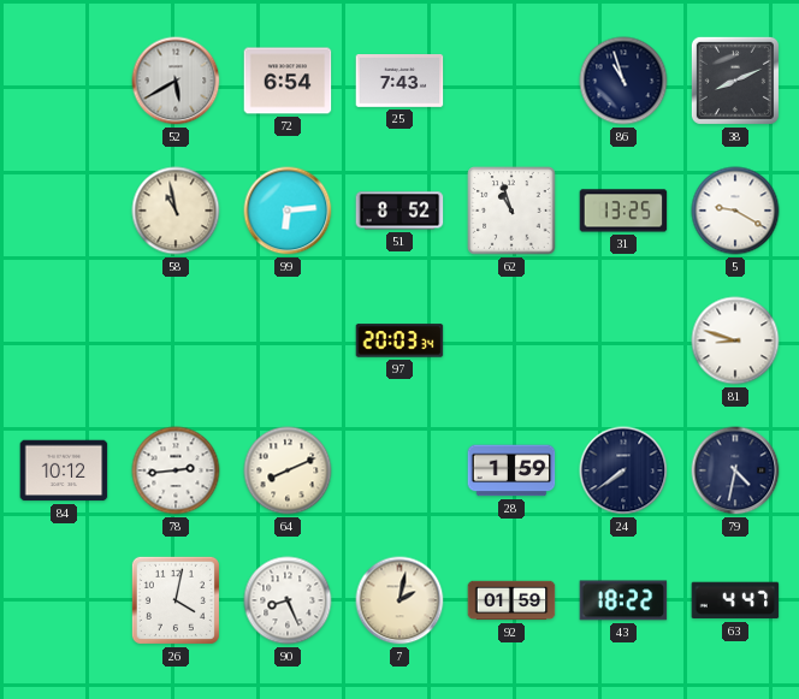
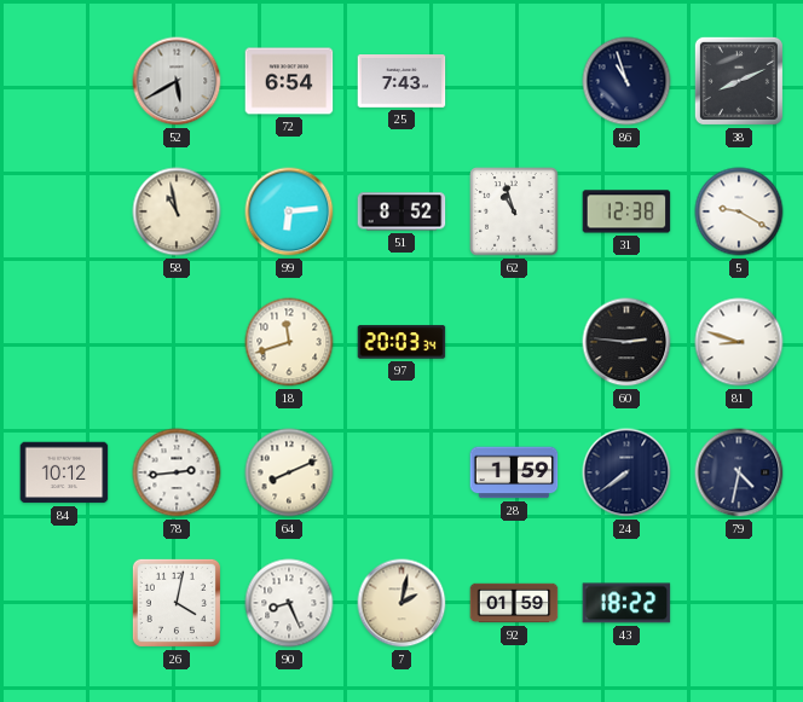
31: 13:25 -> 12:38 (626, 211)
18: none -> 11:42 (289, 342)
60: none -> 2:46 (626, 342)
63: 4:47 -> none (735, 600)
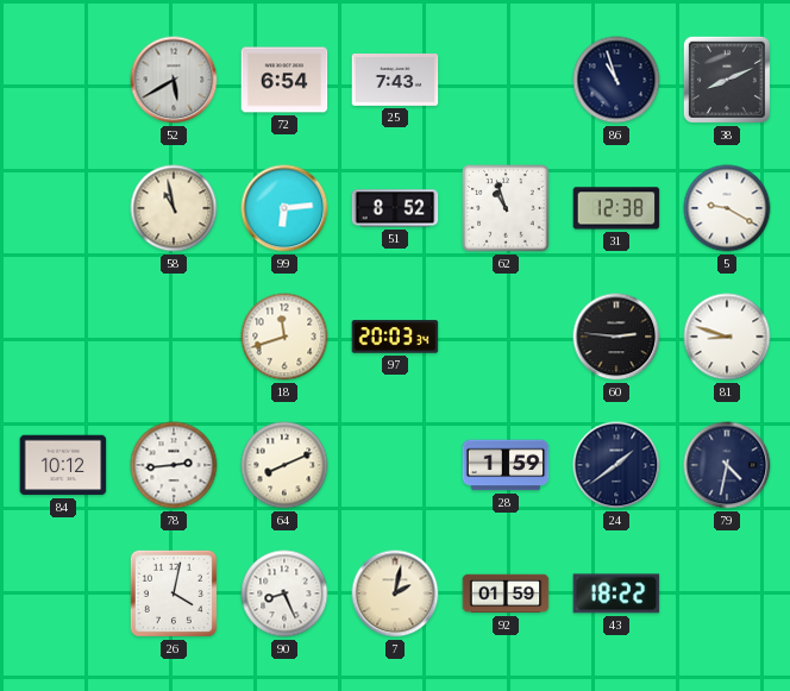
24: 7:39 -> 1:39 (616, 465)
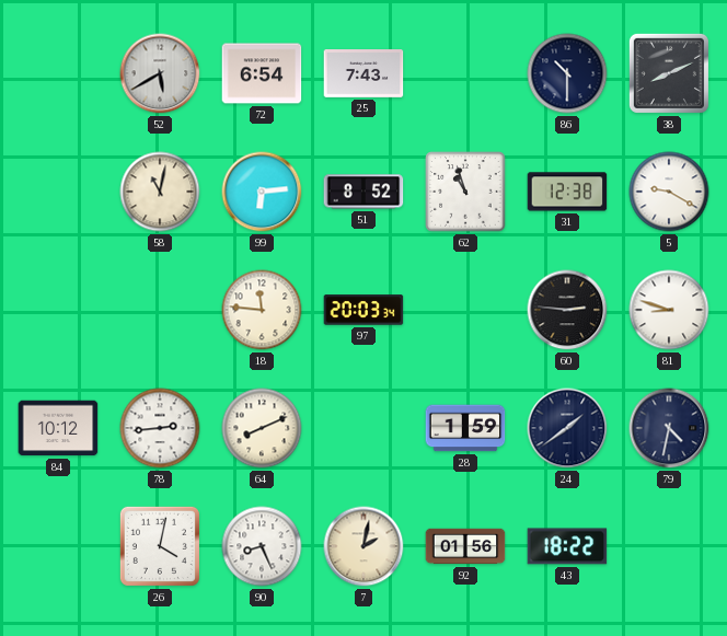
86: 10:57 -> 10:30 (567, 73)
58: 10:58 -> 11:02 (160, 192)
18: 11:42 -> 11:46 (262, 310)
92: 01:59 -> 01:56 (465, 546)
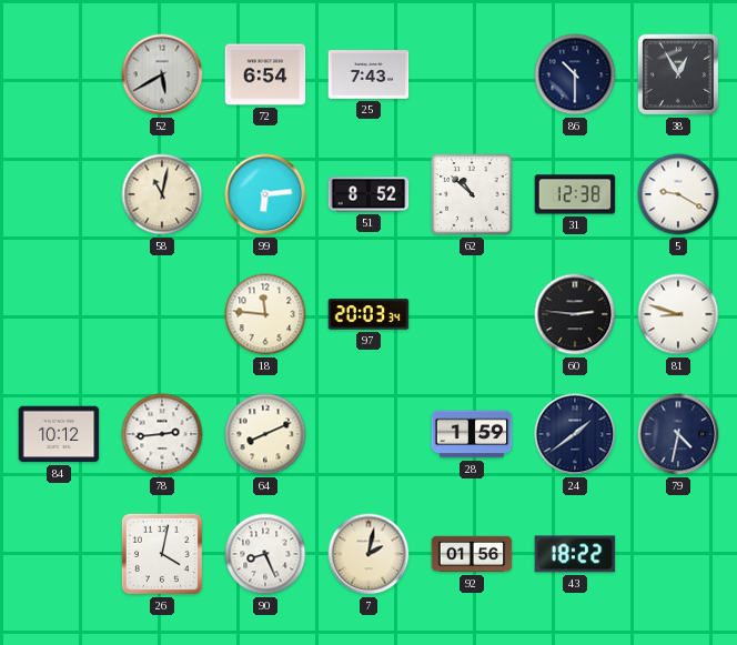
38: 8:11 -> 12:55 (678, 74)
62: 10:57 -> 10:52 (472, 194)
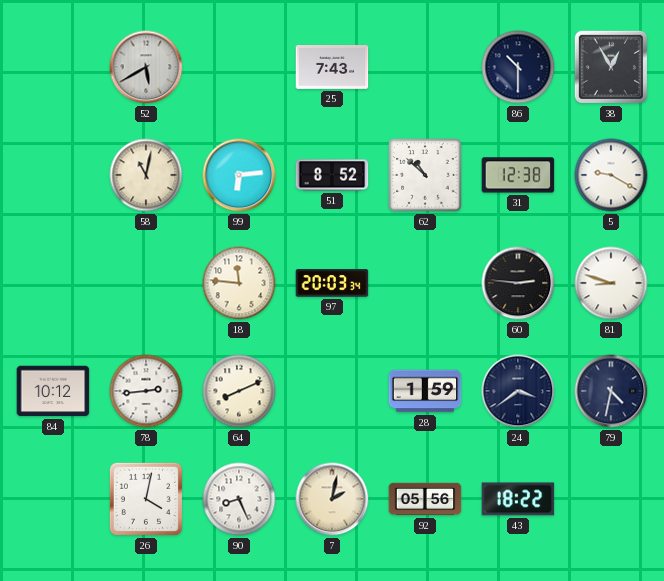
72: 6:54 -> none (265, 74)
24: 1:39 -> 3:39 (518, 391)
92: 01:56 -> 05:56 (425, 499)
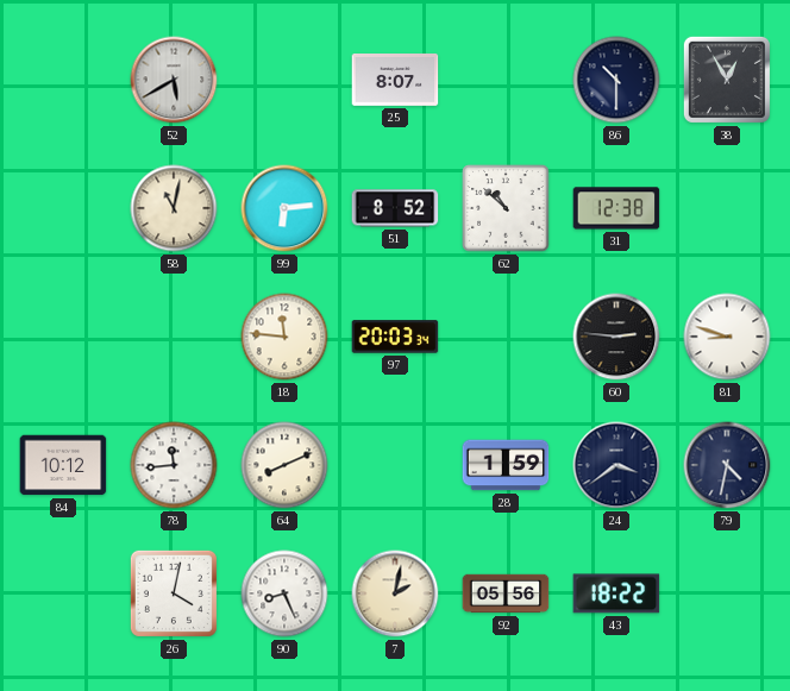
25: 7:43 -> 8:07 (395, 81)
5: 9:20 -> none (611, 175)
78: 2:44 -> 11:44 (174, 465)
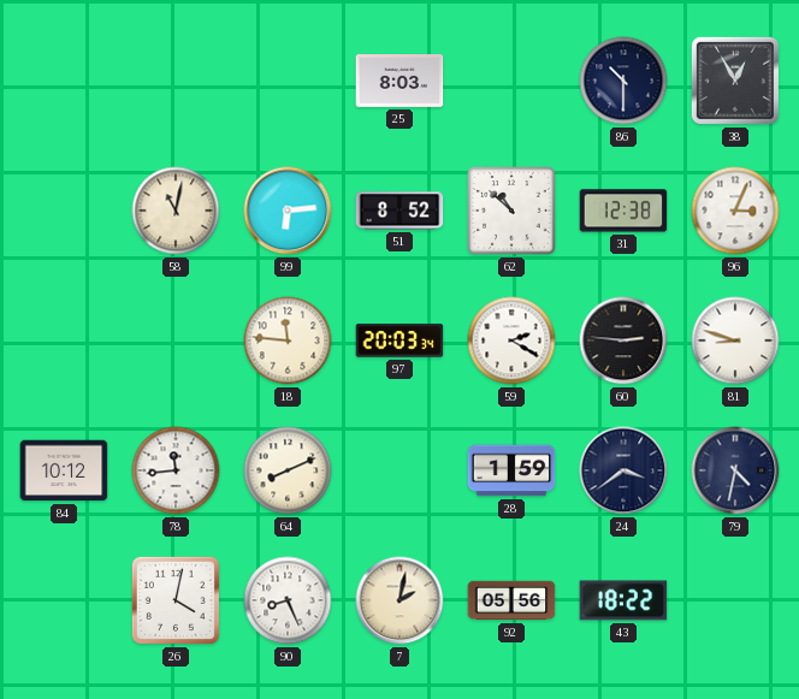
52: 5:40 -> none (174, 80)
25: 8:07 -> 8:03 (399, 82)
96: none -> 3:04 (735, 211)
59: none -> 2:20 (511, 340)
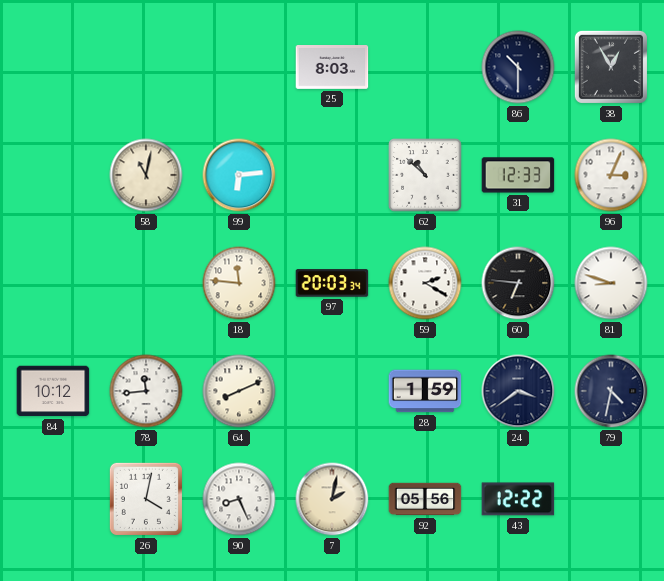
51: 8:52 -> none (399, 211)
31: 12:38 -> 12:33 (518, 175)
60: 2:46 -> 6:46 (518, 283)
43: 18:22 -> 12:22 (518, 499)
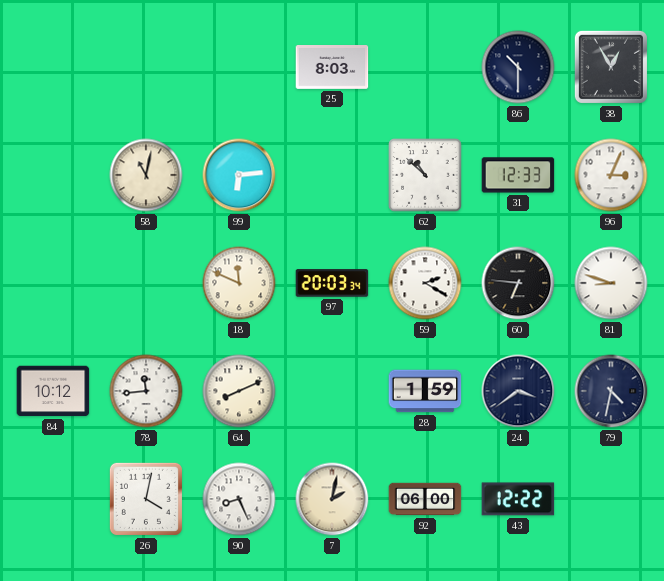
18: 11:46 -> 11:49 (239, 283)
92: 05:56 -> 06:00 (425, 499)
